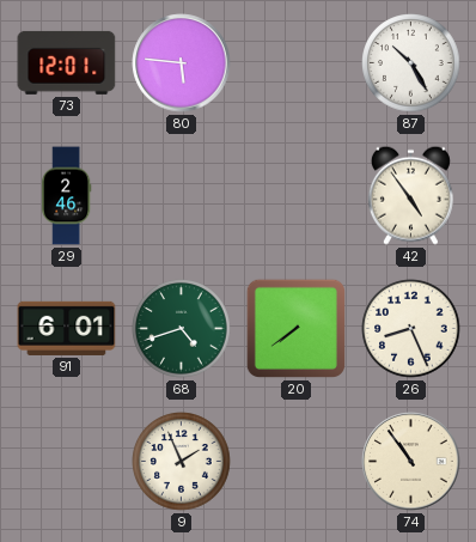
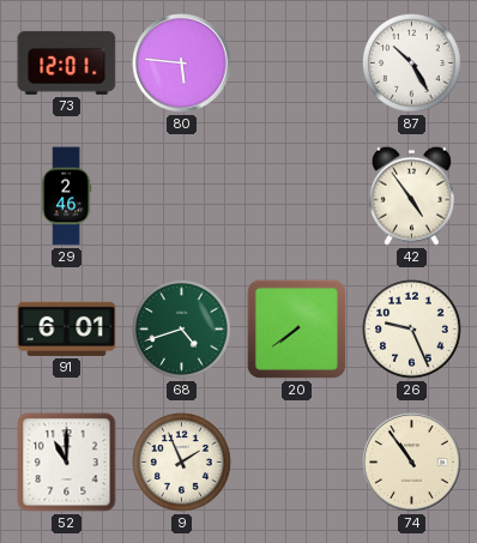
26: 8:26 -> 9:26 (412, 330)
52: none -> 11:00 (67, 463)
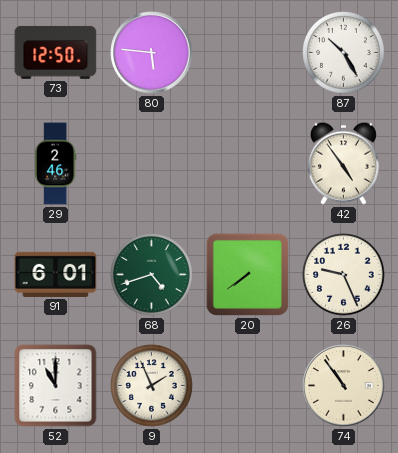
73: 12:01 -> 12:50 (56, 52)
